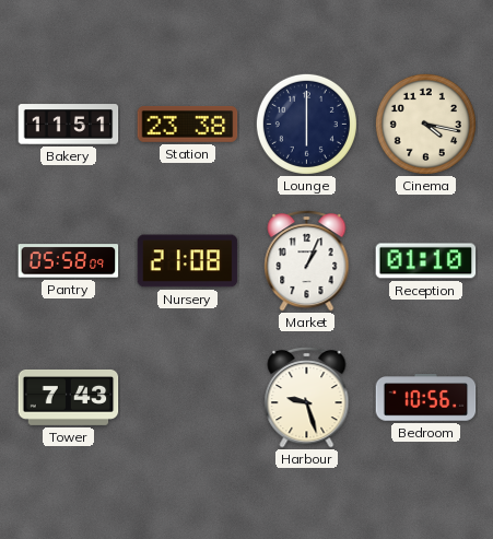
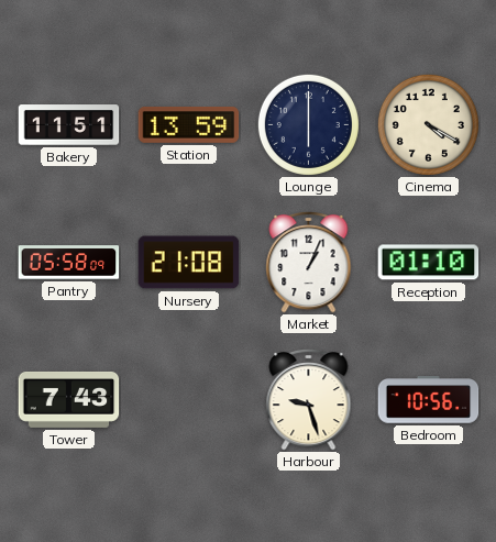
Station: 23:38 -> 13:59 (189, 125)
Cinema: 4:17 -> 4:20 (428, 124)
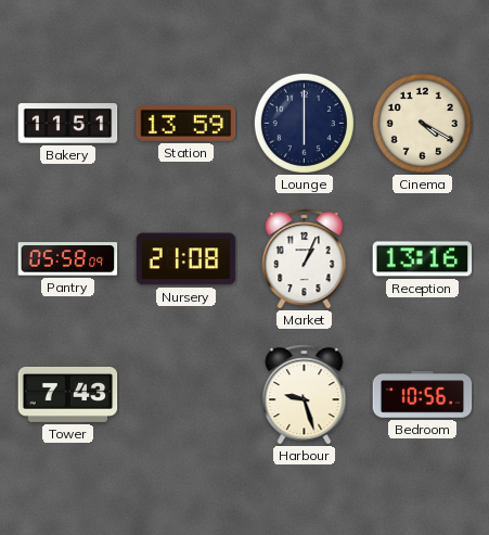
Reception: 01:10 -> 13:16 (423, 259)
